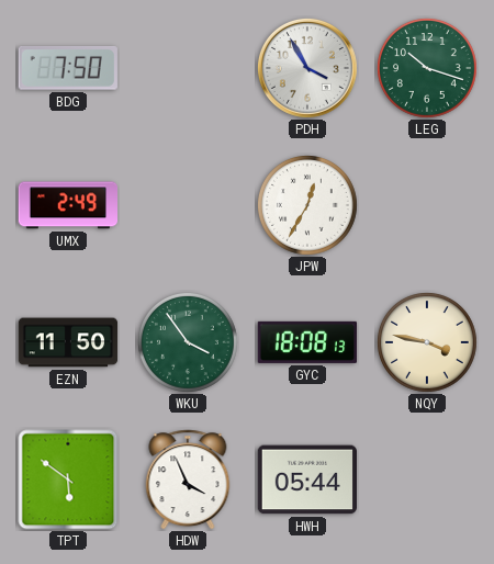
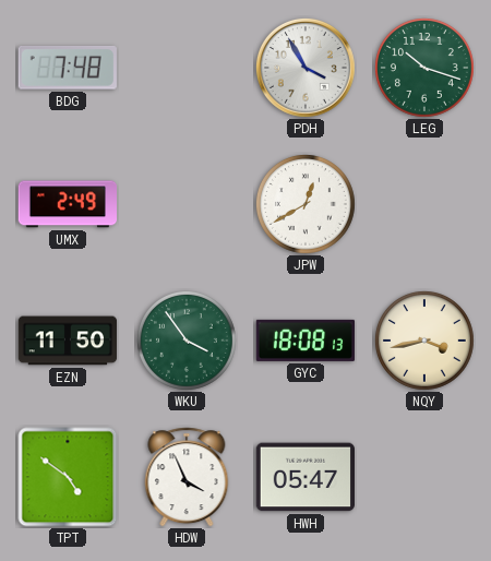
BDG: 7:50 -> 7:48 (68, 69)
JPW: 12:35 -> 12:40 (306, 204)
NQY: 3:47 -> 3:43 (424, 341)
TPT: 5:51 -> 4:51 (68, 477)
HWH: 05:44 -> 05:47 (304, 477)
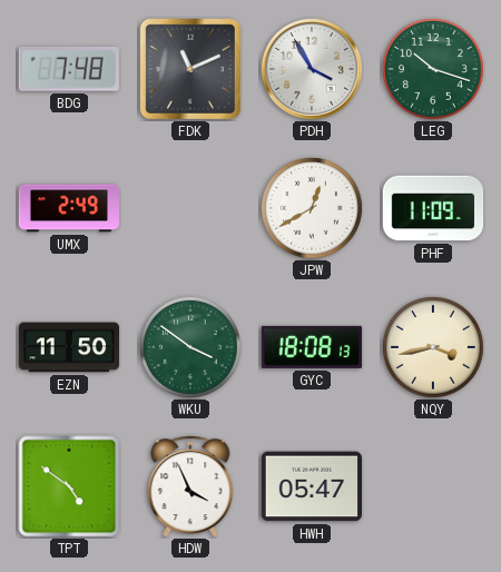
FDK: none -> 11:11 (190, 69)
PHF: none -> 11:09 (433, 208)
WKU: 3:54 -> 3:51 (190, 347)
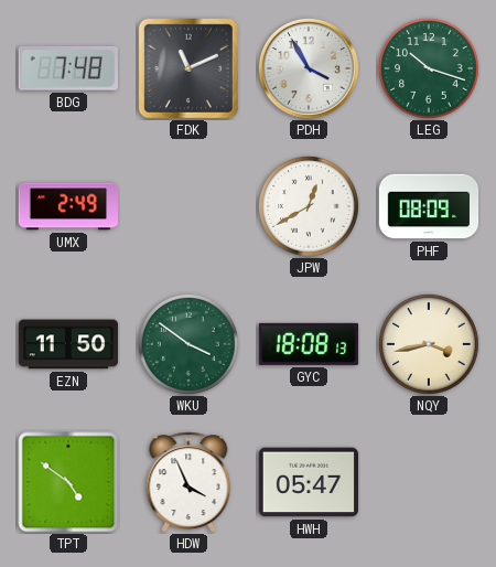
PHF: 11:09 -> 08:09 (429, 206)
